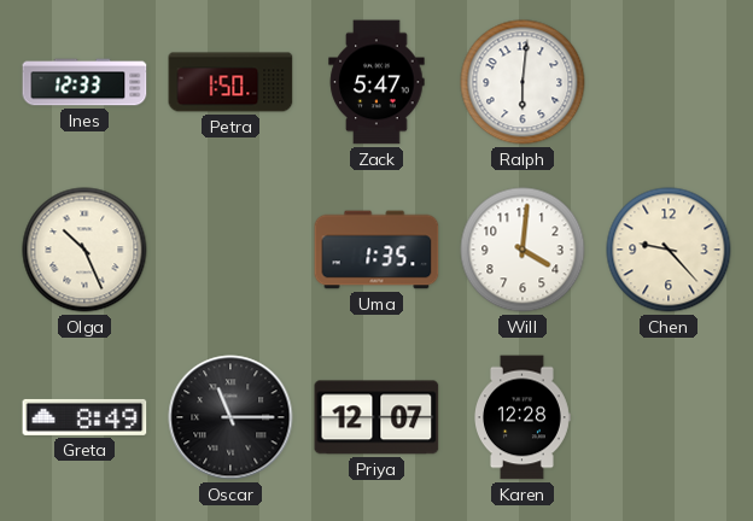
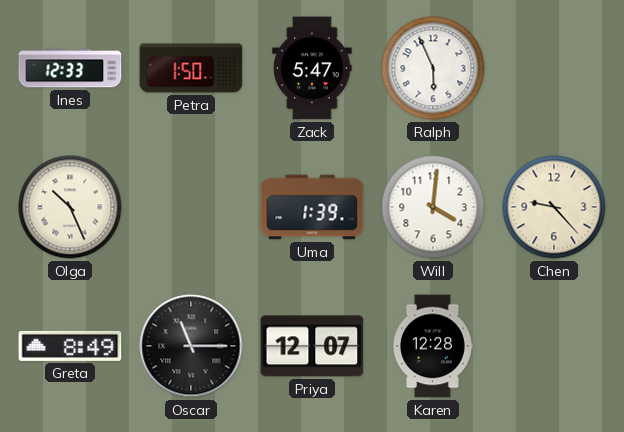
Ralph: 6:01 -> 5:56 (433, 68)
Uma: 1:35 -> 1:39 (312, 207)
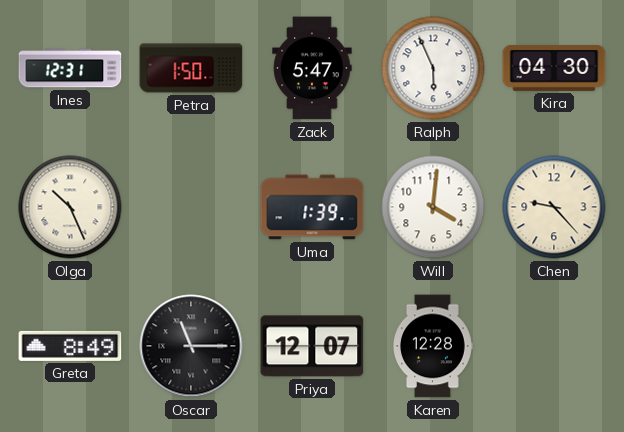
Ines: 12:33 -> 12:31 (70, 68)
Kira: none -> 04:30 (554, 68)
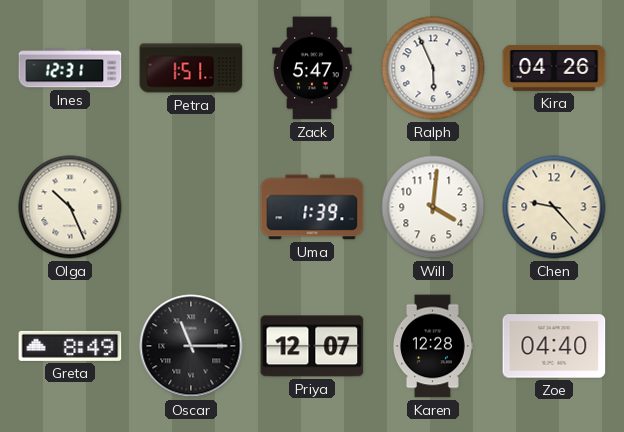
Petra: 1:50 -> 1:51 (191, 68)
Kira: 04:30 -> 04:26 (554, 68)
Zoe: none -> 04:40 (554, 346)
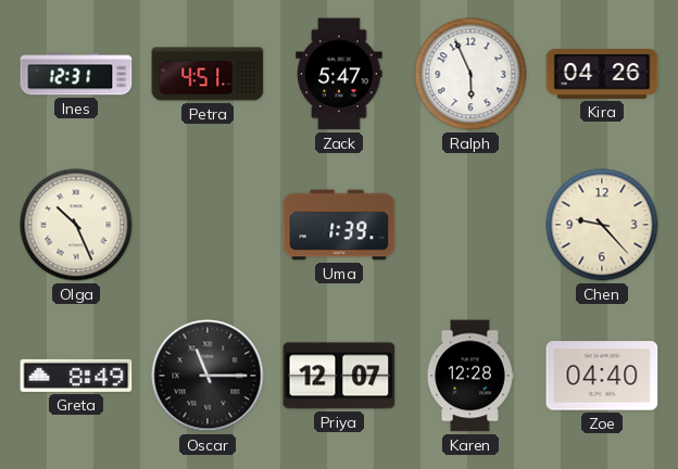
Petra: 1:51 -> 4:51 (208, 74)
Will: 4:01 -> none (433, 207)
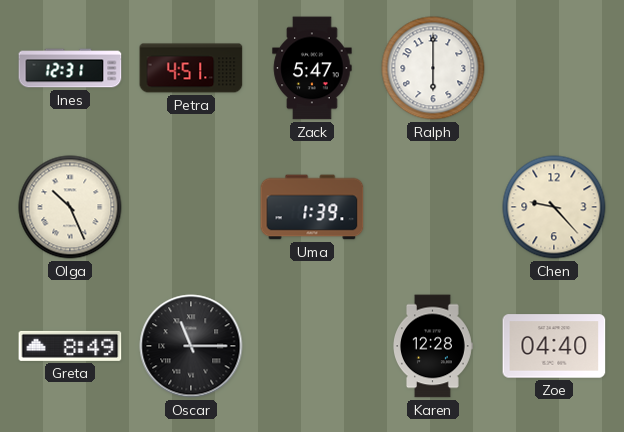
Ralph: 5:56 -> 6:00 (433, 68)
Kira: 04:26 -> none (602, 74)
Priya: 12:07 -> none (339, 376)
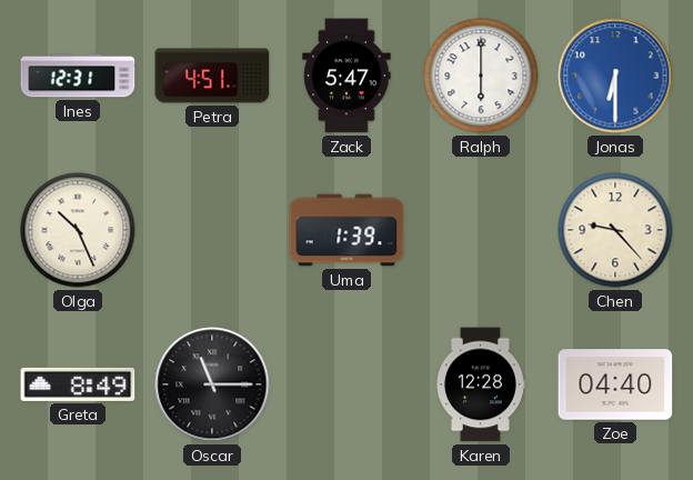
Jonas: none -> 6:30 (615, 76)
